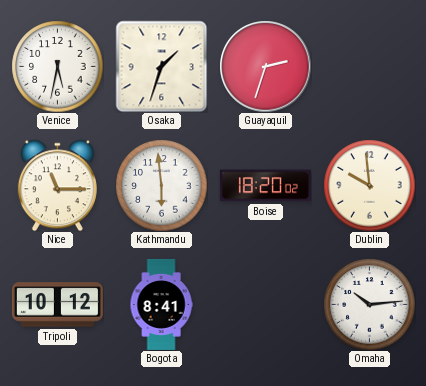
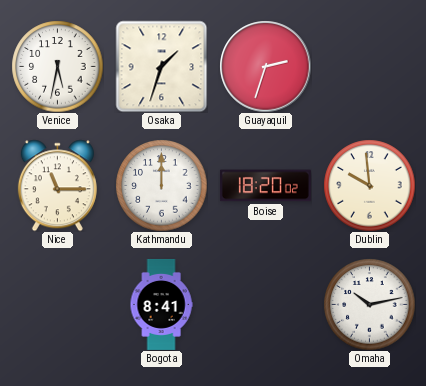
Kathmandu: 5:59 -> 12:00 (161, 185)
Tripoli: 10:12 -> none (57, 305)
Omaha: 10:14 -> 10:13 (369, 304)
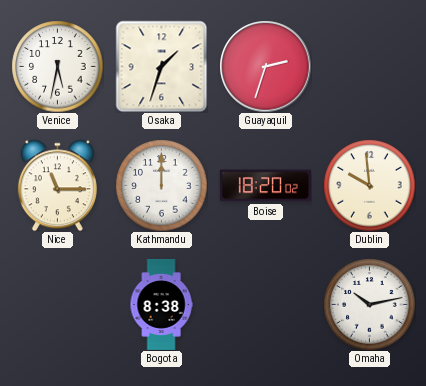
Bogota: 8:41 -> 8:38 (161, 304)
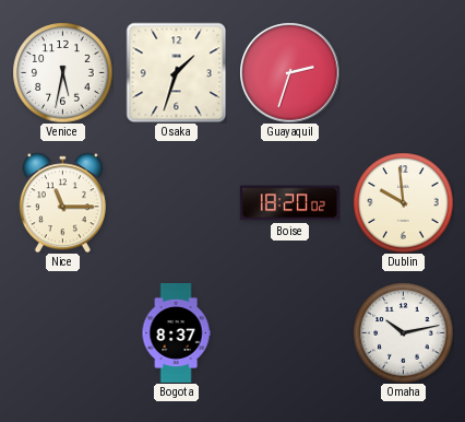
Kathmandu: 12:00 -> none (161, 185)
Bogota: 8:38 -> 8:37 (176, 332)
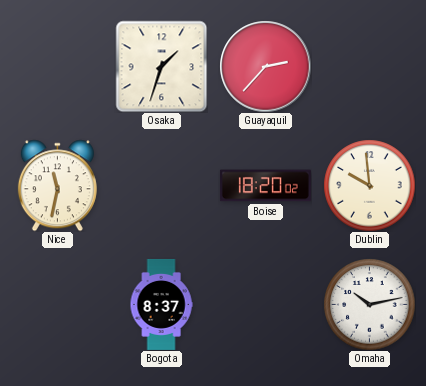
Venice: 5:32 -> none (62, 72)
Guayaquil: 2:33 -> 2:37 (265, 66)
Nice: 11:15 -> 11:32 (57, 185)
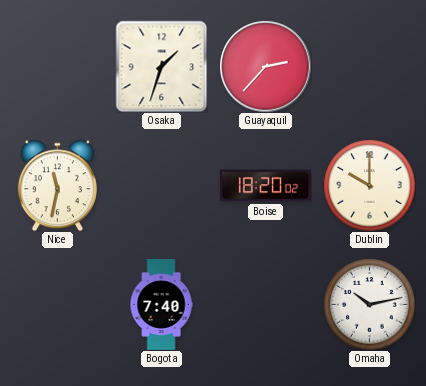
Dublin: 9:59 -> 10:00 (369, 185)
Bogota: 8:37 -> 7:40 (161, 304)
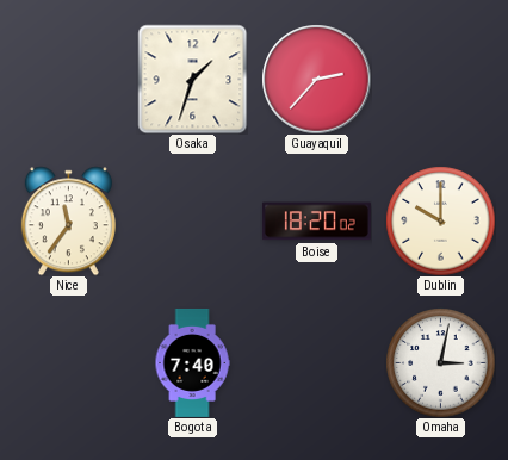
Nice: 11:32 -> 11:36 (68, 220)
Omaha: 10:13 -> 3:02 (440, 362)
